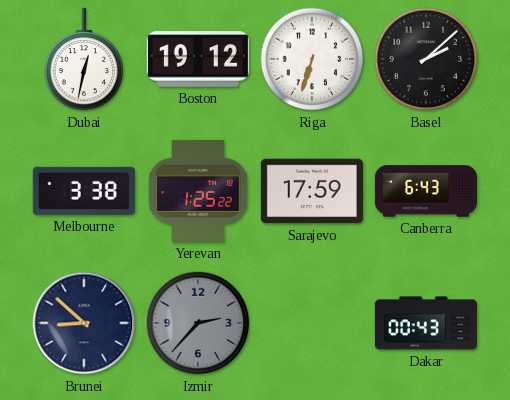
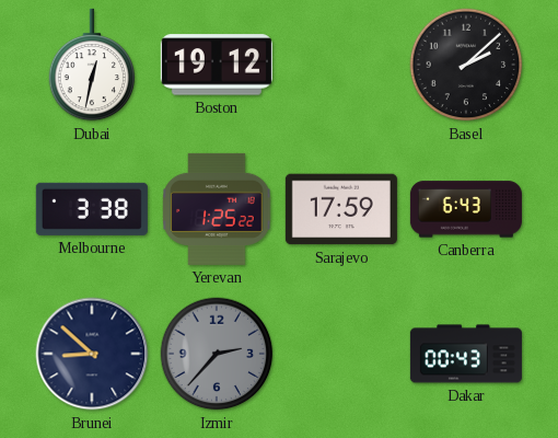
Riga: 6:33 -> none (312, 59)
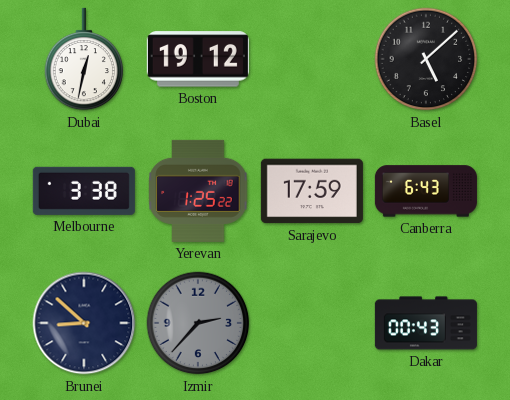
Basel: 2:08 -> 5:08 (426, 59)
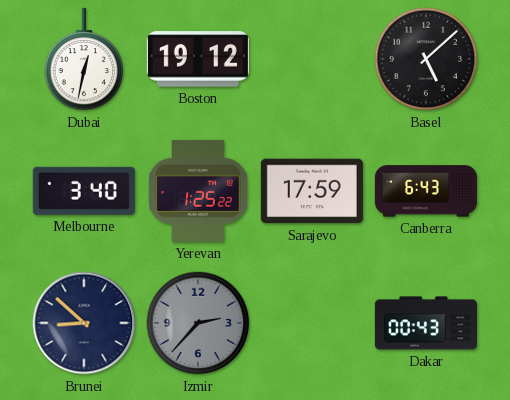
Melbourne: 3:38 -> 3:40 (84, 191)
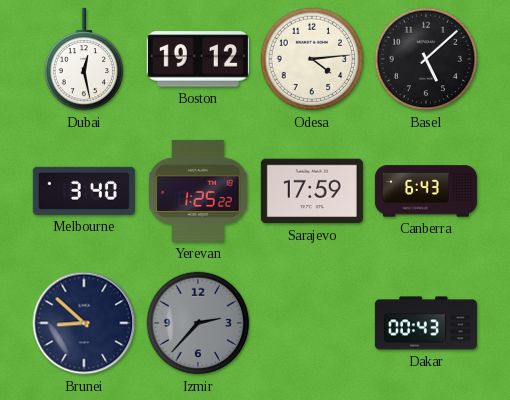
Dubai: 12:32 -> 12:28 (84, 59)
Odesa: none -> 4:14 (312, 59)
